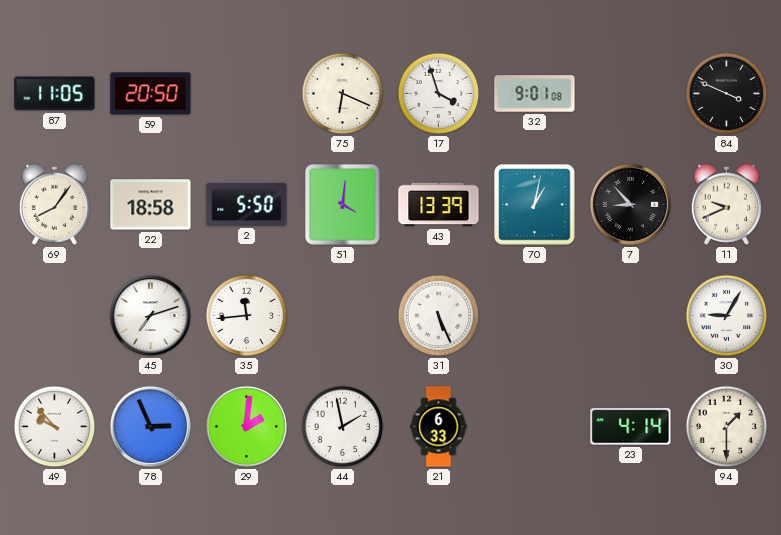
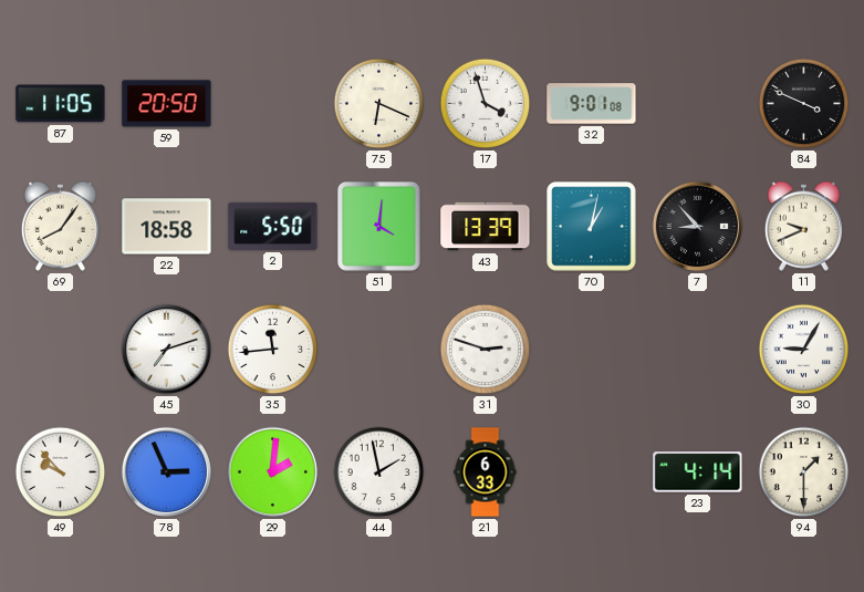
31: 5:26 -> 2:48 (486, 350)
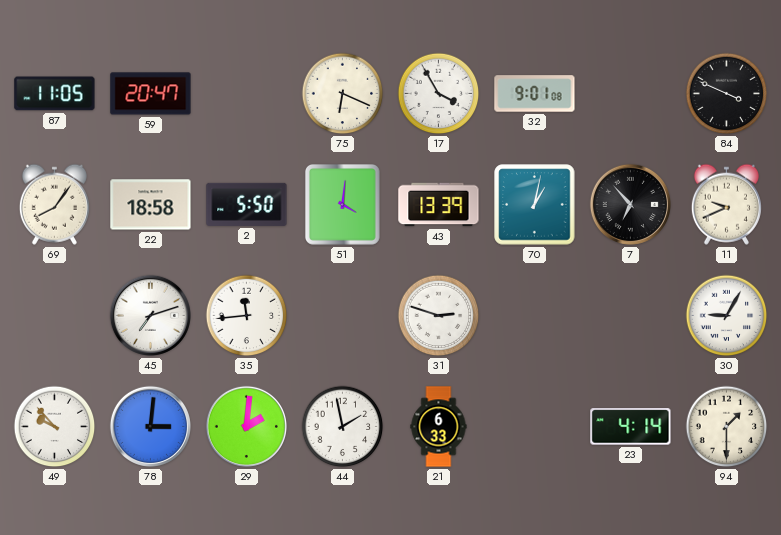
59: 20:50 -> 20:47 (151, 94)
17: 3:57 -> 3:55 (439, 94)
7: 8:53 -> 6:53 (630, 204)
78: 2:56 -> 3:01 (150, 426)
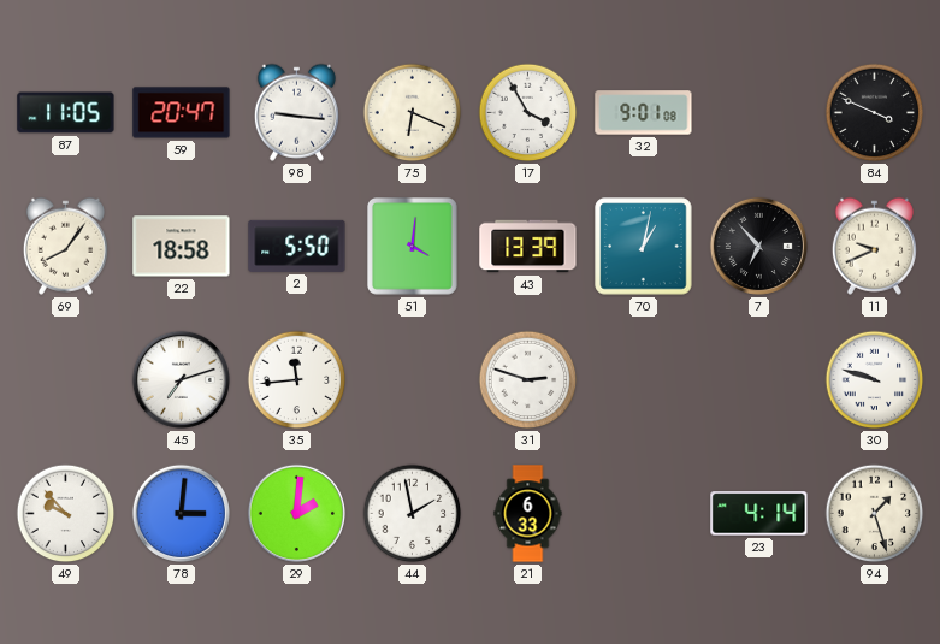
98: none -> 9:16 (296, 112)
30: 9:05 -> 9:48 (875, 380)
94: 1:30 -> 1:27 (875, 514)
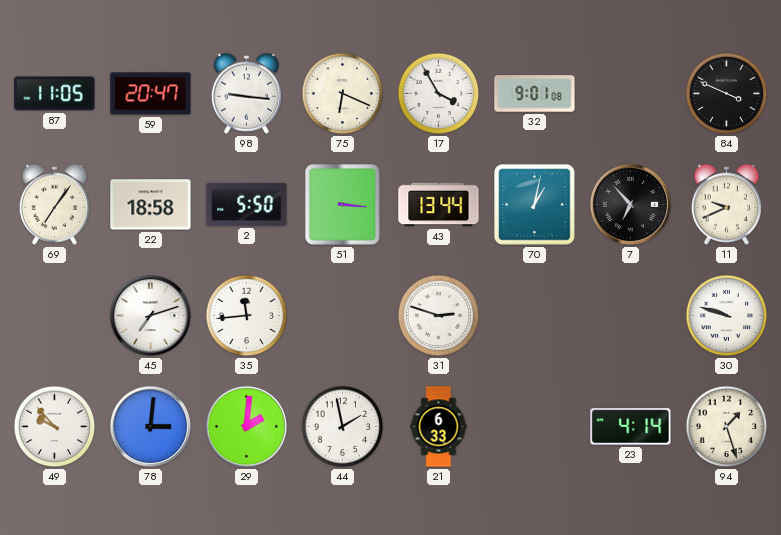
69: 8:06 -> 7:06 (54, 204)
51: 4:01 -> 3:16 (342, 205)
43: 13:39 -> 13:44 (439, 205)
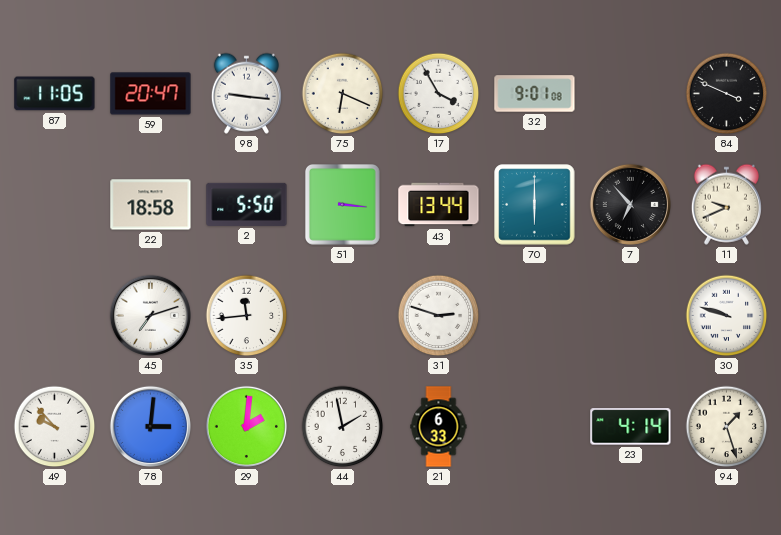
69: 7:06 -> none (54, 204)
70: 1:02 -> 6:00 (535, 205)
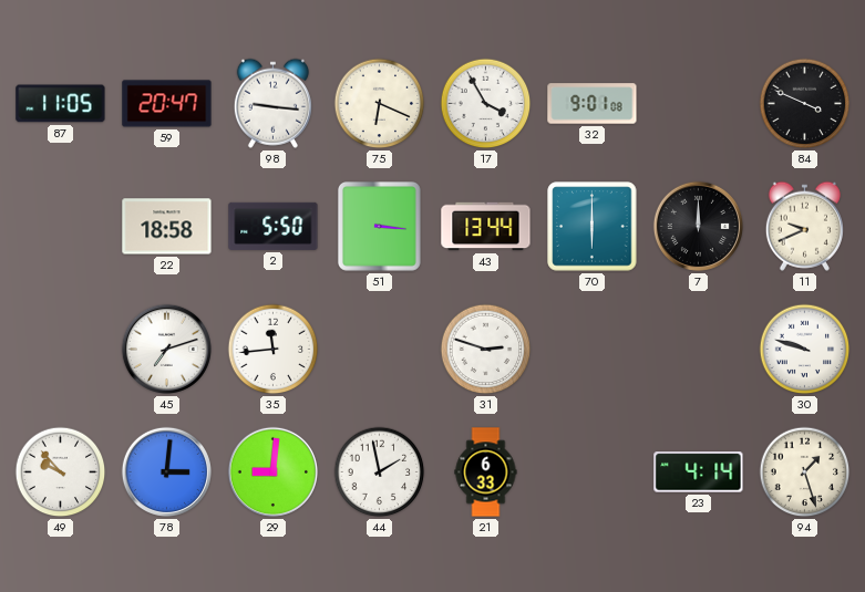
7: 6:53 -> 12:00 (698, 226)
29: 2:01 -> 9:01 (272, 471)
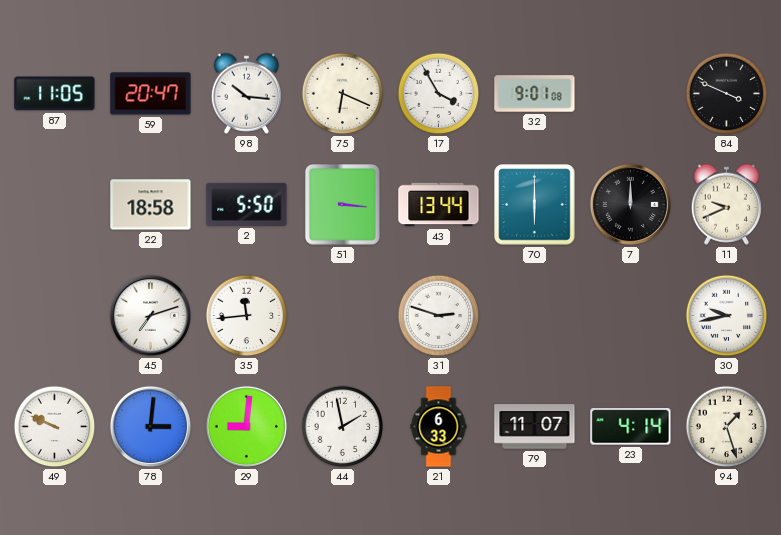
98: 9:16 -> 10:16 (246, 93)
30: 9:48 -> 9:43 (727, 316)
49: 9:53 -> 9:49 (55, 427)
79: none -> 11:07 (535, 427)
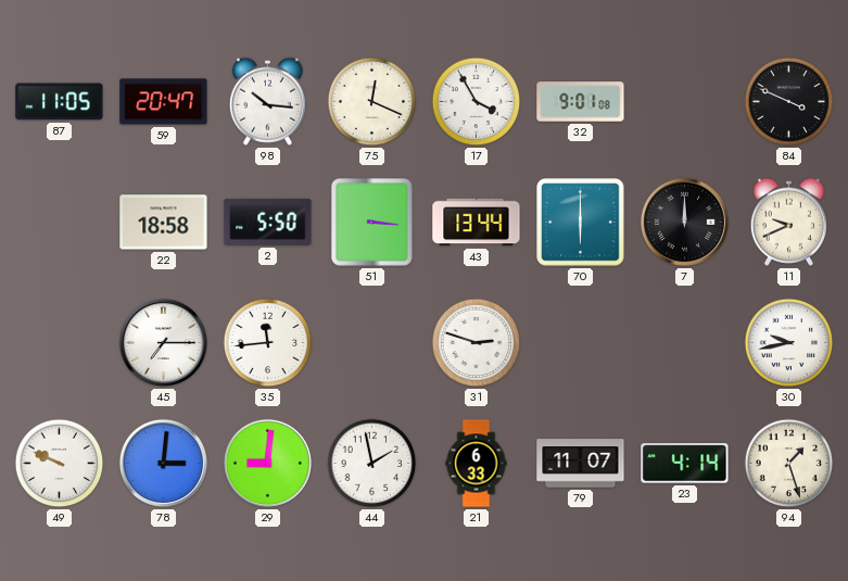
75: 6:19 -> 12:19 (372, 102)
45: 7:12 -> 7:15 (163, 342)
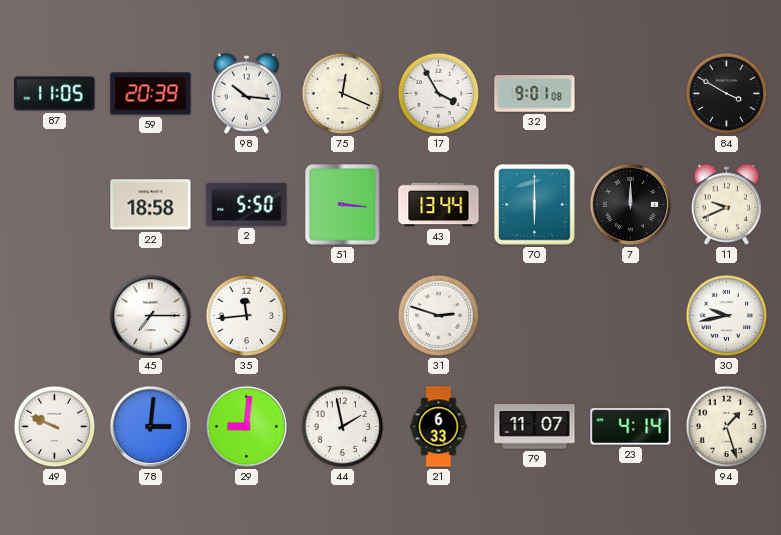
59: 20:47 -> 20:39 (151, 94)
84: 3:49 -> 3:50 (727, 94)
